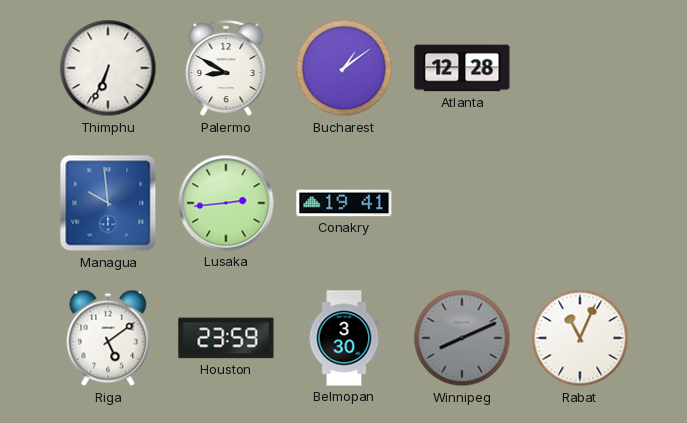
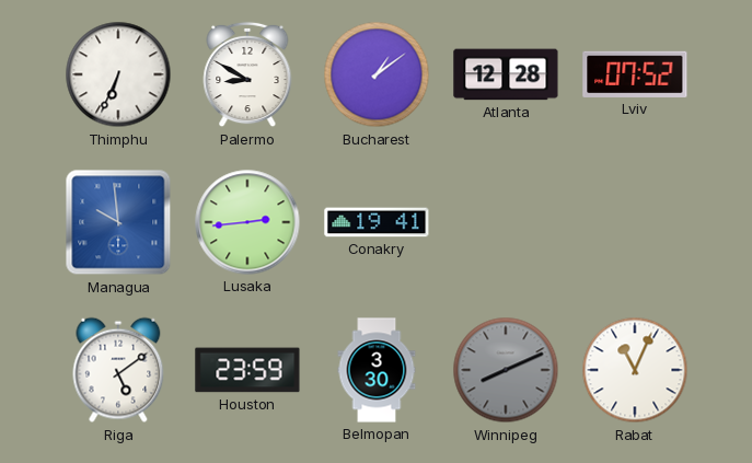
Lviv: none -> 07:52 (635, 74)
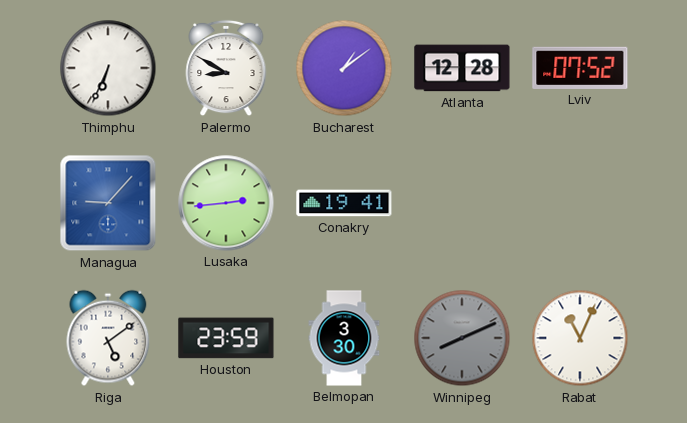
Managua: 9:59 -> 9:07 (108, 203)
